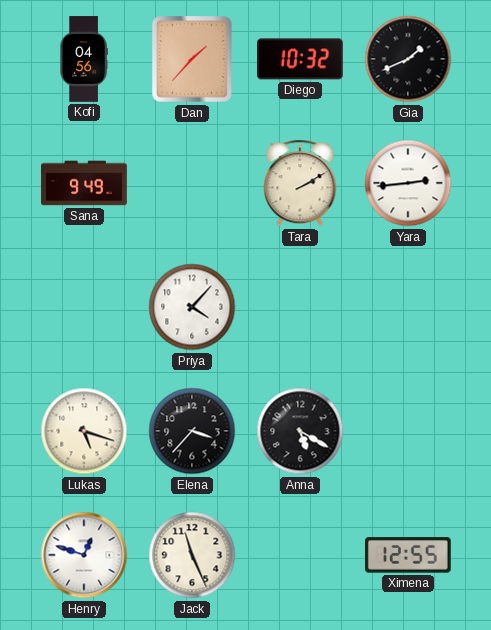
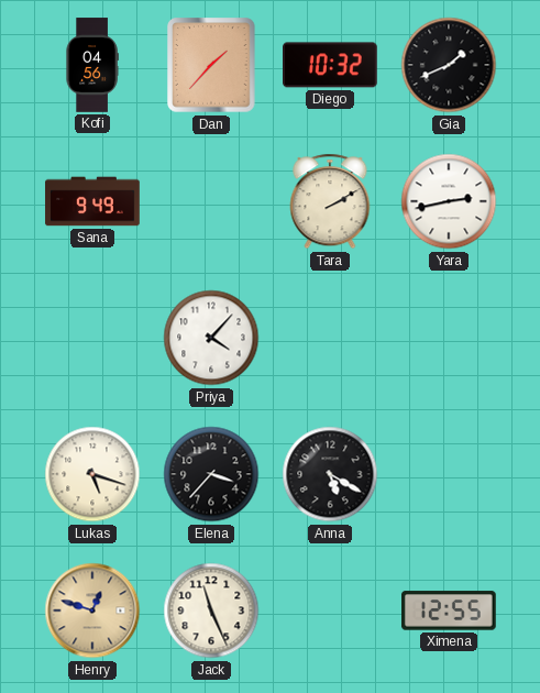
Yara: 2:44 -> 2:43 (449, 201)
Henry dial: white -> champagne (92, 610)
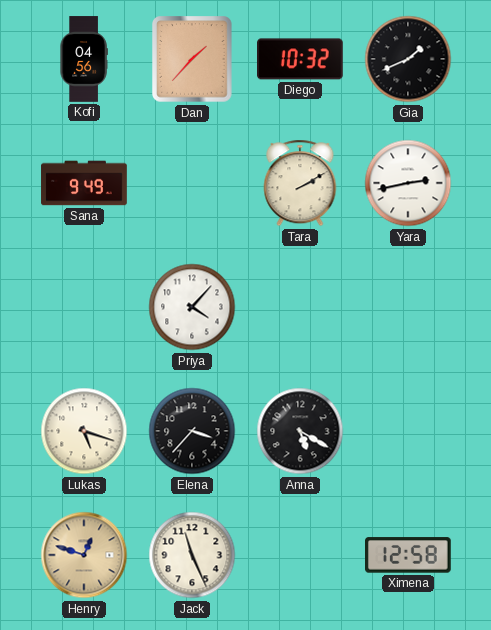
Ximena: 12:55 -> 12:58 (409, 555)
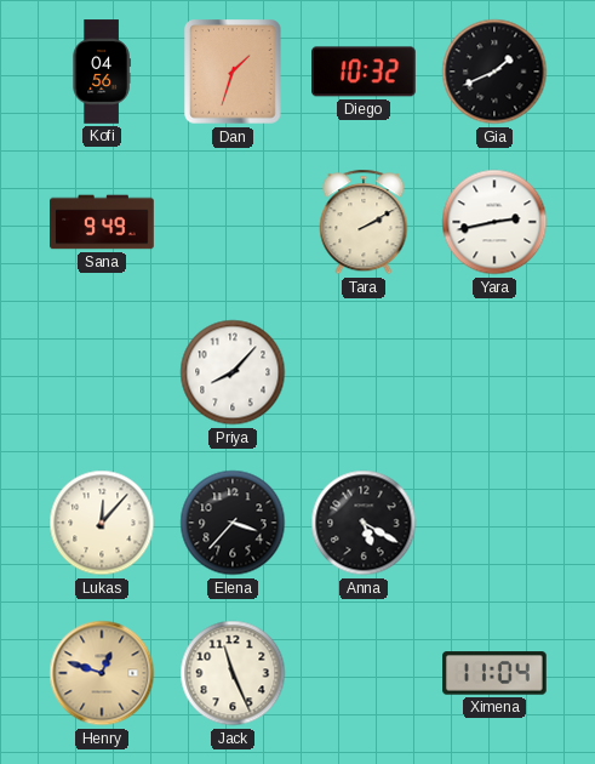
Dan: 1:37 -> 1:33 (233, 72)
Priya: 4:07 -> 8:07 (233, 372)
Lukas: 5:18 -> 12:07 (102, 523)
Ximena: 12:58 -> 11:04 (496, 673)
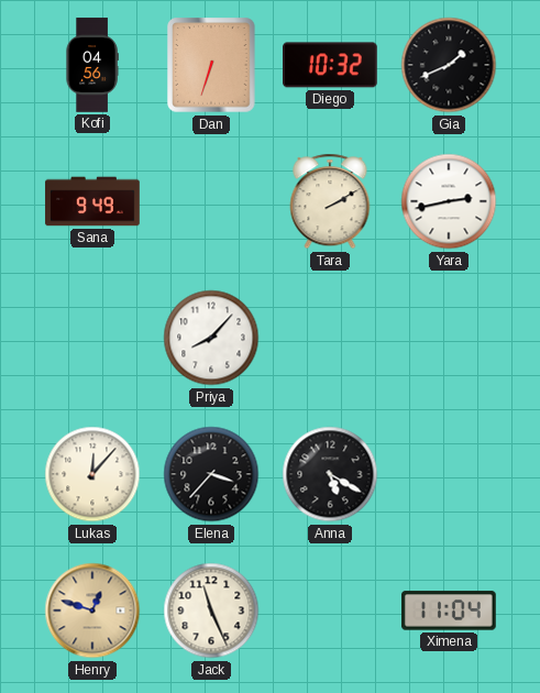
Dan: 1:33 -> 6:33 (211, 65)
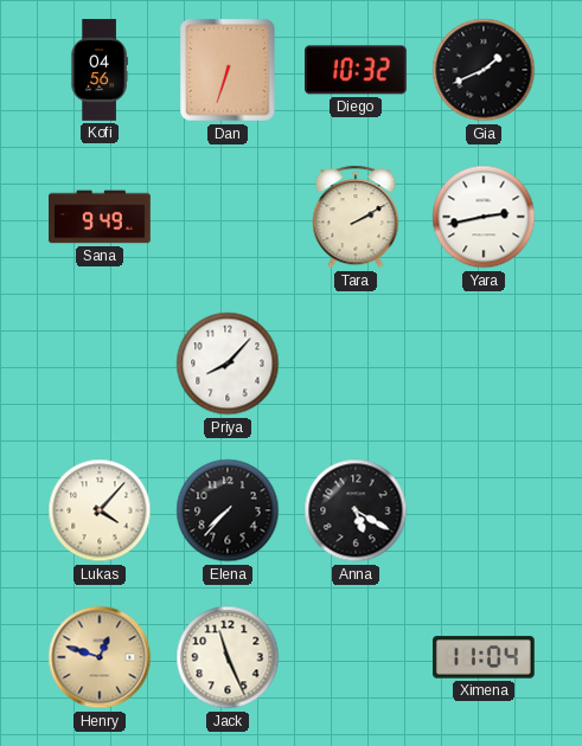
Lukas: 12:07 -> 4:07 (100, 510)
Elena: 3:37 -> 7:37 (228, 510)
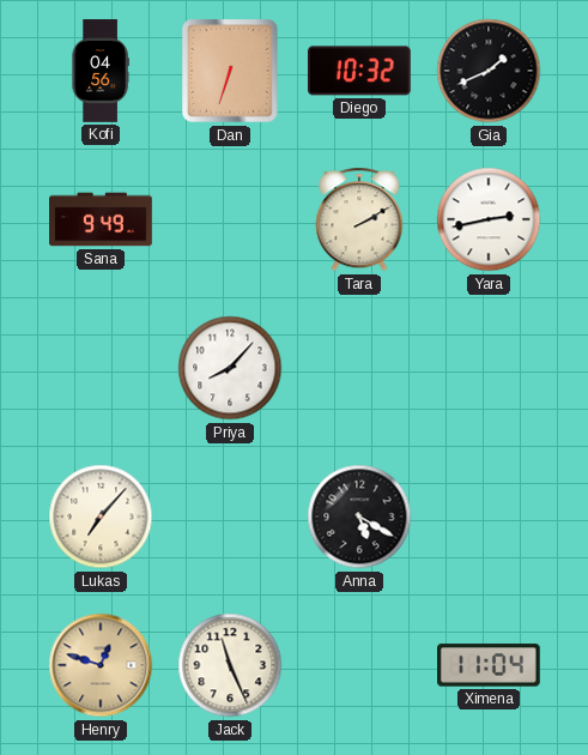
Lukas: 4:07 -> 7:07 (101, 517)
Elena: 7:37 -> none (228, 510)
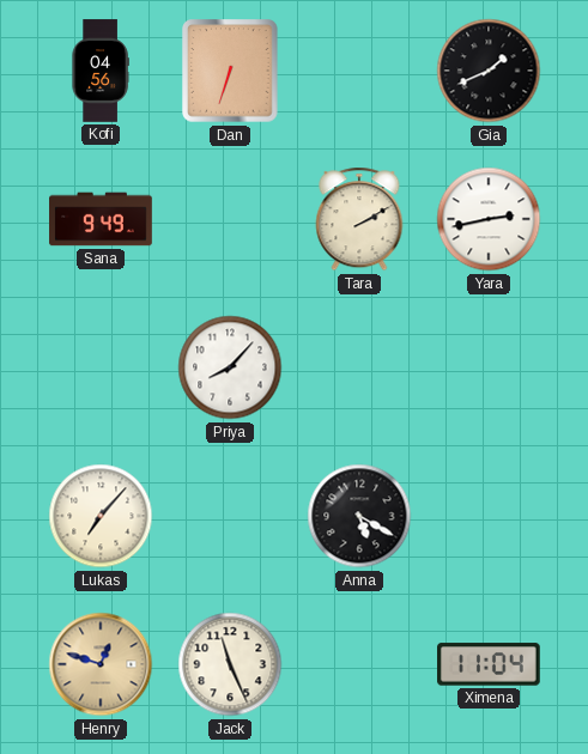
Diego: 10:32 -> none (360, 71)
